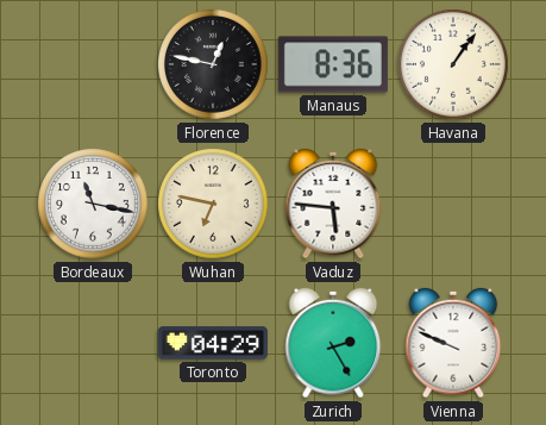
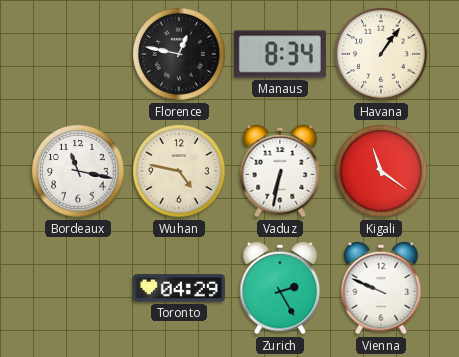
Manaus: 8:36 -> 8:34 (280, 54)
Wuhan: 6:47 -> 4:47 (179, 171)
Vaduz: 5:46 -> 6:32 (280, 171)
Kigali: none -> 11:21 (381, 171)
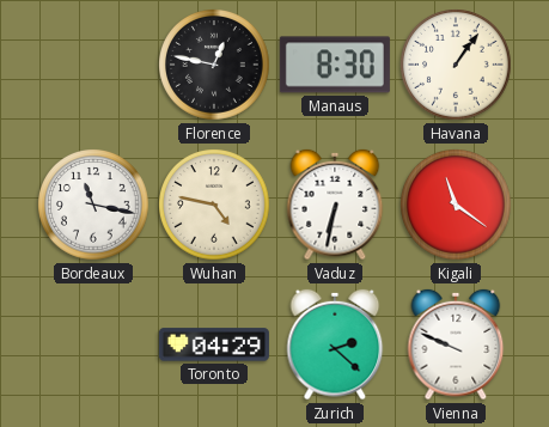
Manaus: 8:34 -> 8:30 (335, 65)
Zurich: 2:25 -> 2:22 (335, 344)
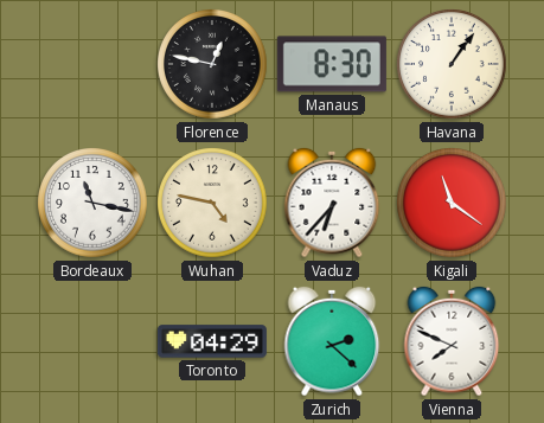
Vaduz: 6:32 -> 6:37 (332, 203)
Vienna: 9:49 -> 7:49 (452, 341)
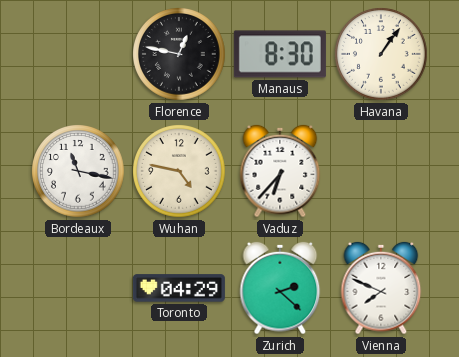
Kigali: 11:21 -> none (452, 203)
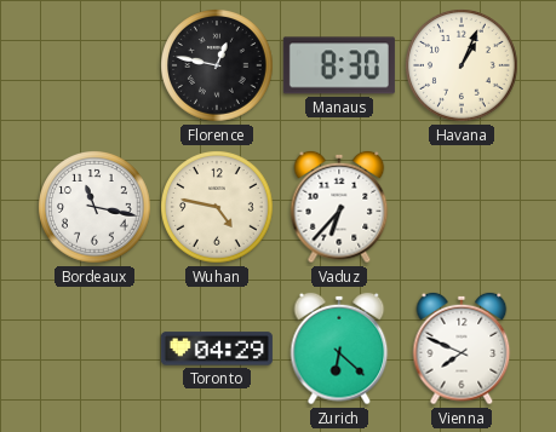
Havana: 1:06 -> 1:04 (462, 65)
Zurich: 2:22 -> 6:22 (339, 349)
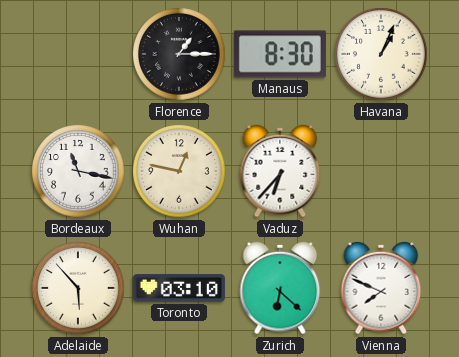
Florence: 12:47 -> 1:15 (179, 54)
Wuhan: 4:47 -> 12:47 (179, 171)
Adelaide: none -> 5:53 (78, 288)
Toronto: 04:29 -> 03:10 (179, 288)
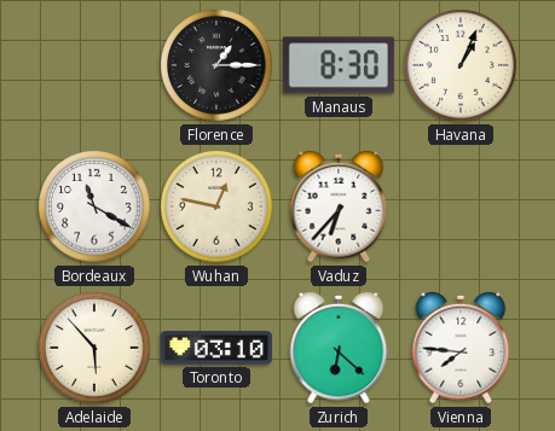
Bordeaux: 11:17 -> 11:20 (94, 206)
Vienna: 7:49 -> 7:46 (461, 348)
